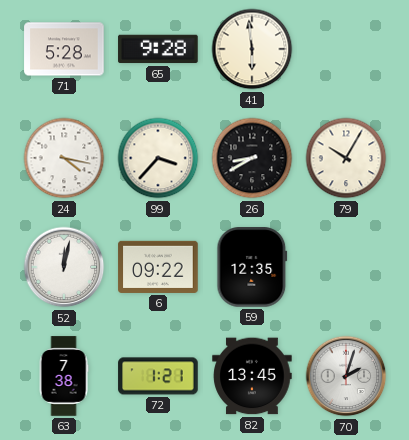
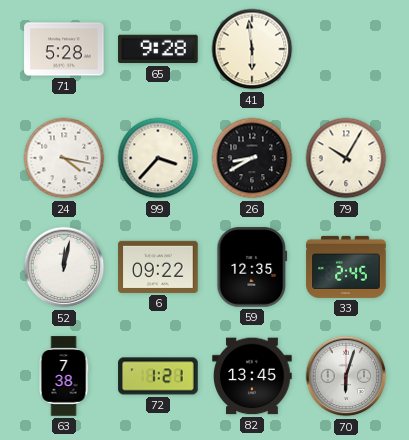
33: none -> 2:45 (346, 267)
70: 2:03 -> 6:03 (346, 376)
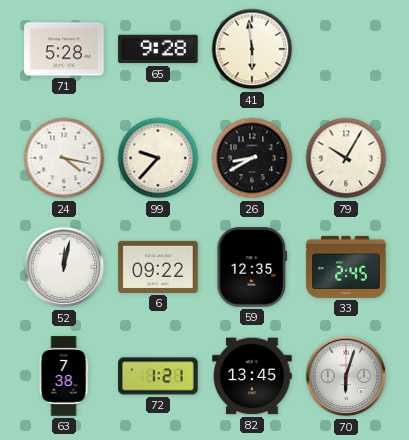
99: 3:37 -> 9:37 (158, 158)
